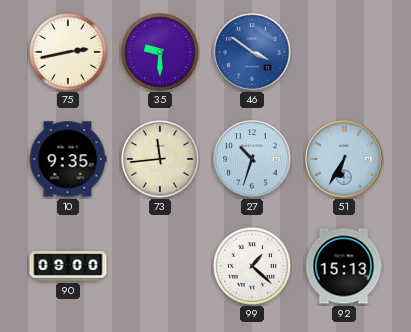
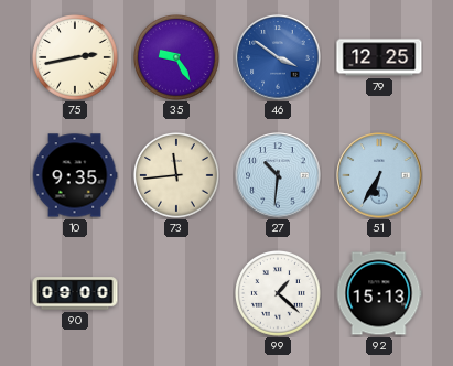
35: 9:30 -> 9:25 (177, 58)
79: none -> 12:25 (379, 57)
27: 10:33 -> 10:31 (278, 175)
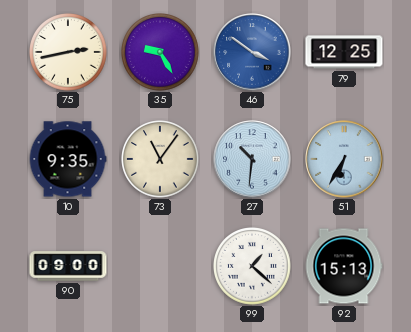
73: 11:44 -> 11:06 (161, 160)
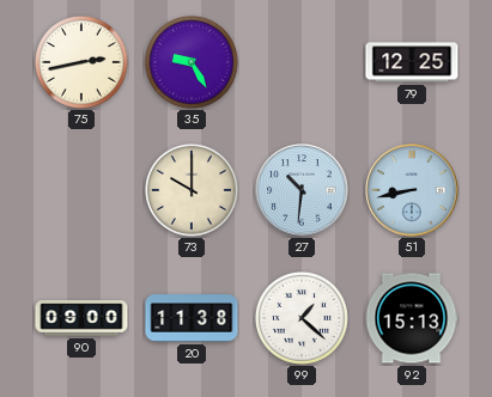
46: 3:51 -> none (252, 52)
10: 9:35 -> none (68, 159)
73: 11:06 -> 10:00 (193, 191)
51: 6:35 -> 8:43 (412, 190)
20: none -> 11:38 (192, 318)
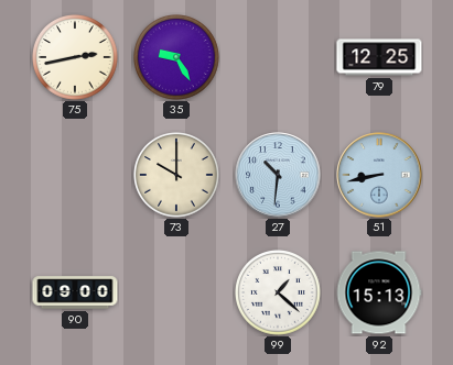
20: 11:38 -> none (192, 318)
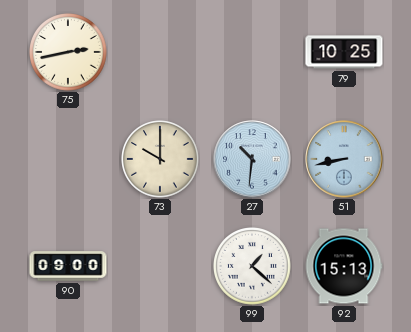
35: 9:25 -> none (177, 58)
79: 12:25 -> 10:25 (344, 52)
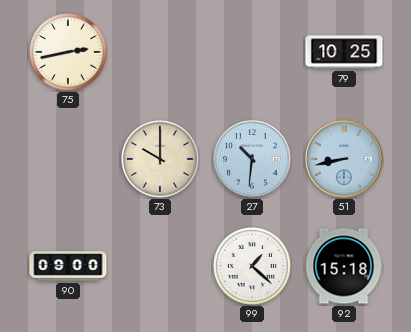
92: 15:13 -> 15:18 (344, 266)
